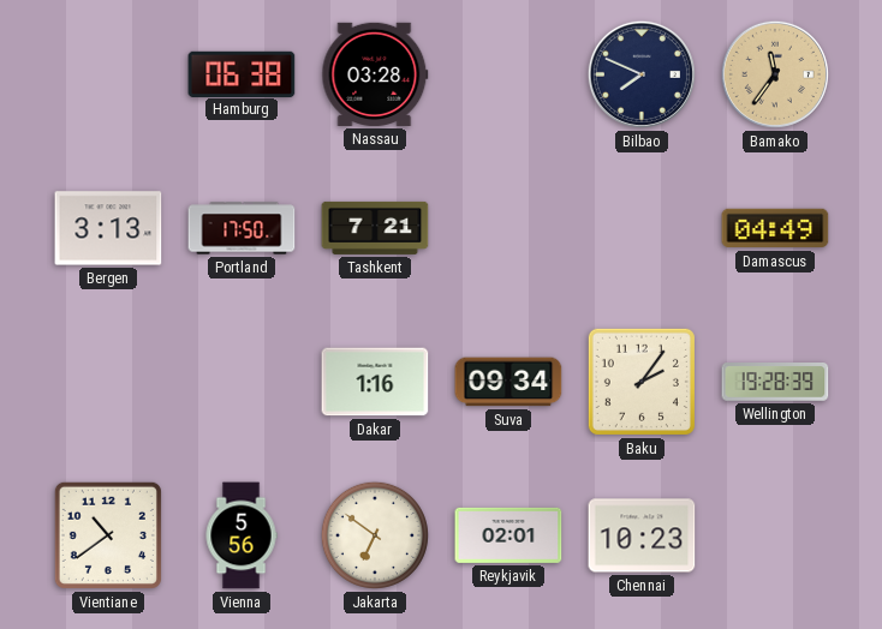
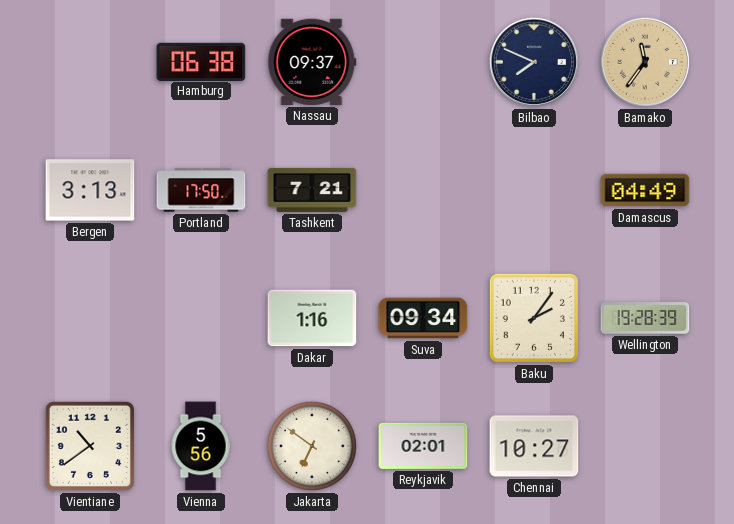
Nassau: 03:28 -> 09:37 (312, 62)
Chennai: 10:23 -> 10:27 (534, 446)
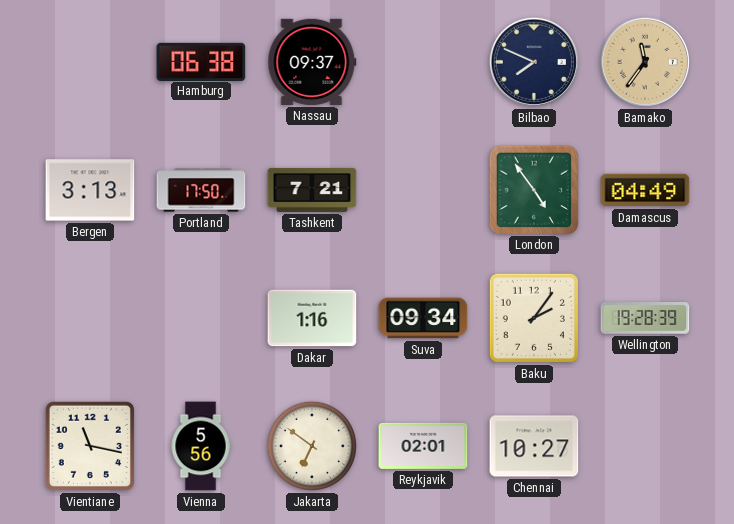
London: none -> 4:54 (533, 189)
Vientiane: 10:39 -> 11:17 (90, 446)
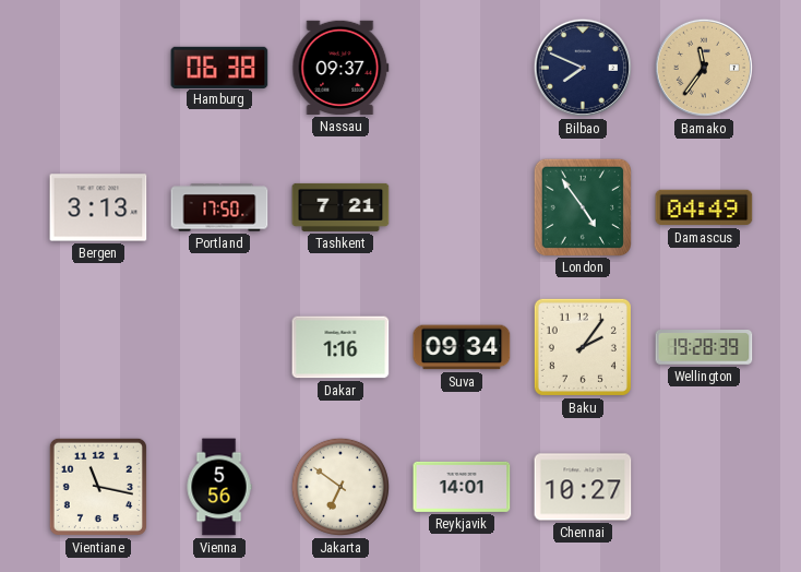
Reykjavik: 02:01 -> 14:01 (462, 487)
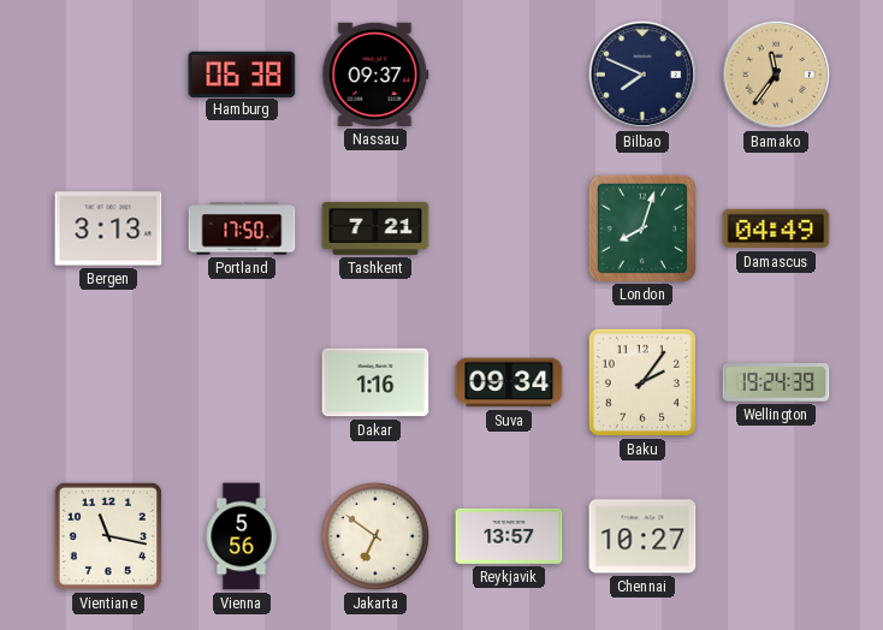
London: 4:54 -> 8:03 (641, 227)
Wellington: 19:28 -> 19:24 (776, 382)
Reykjavik: 14:01 -> 13:57 (509, 536)
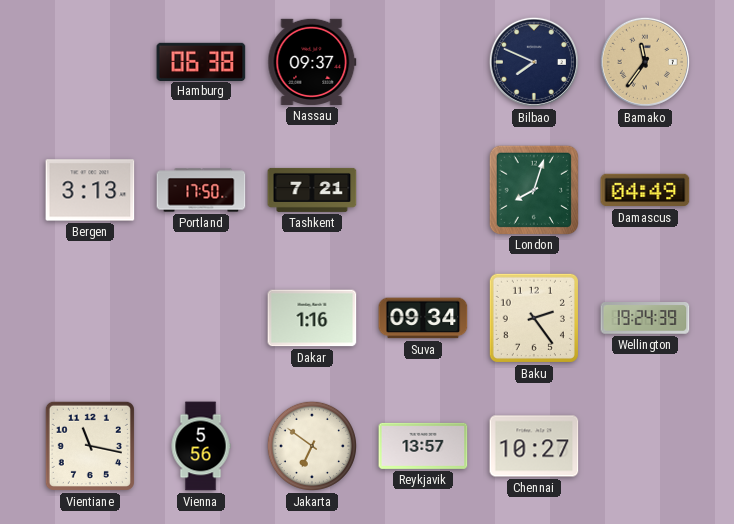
Baku: 2:06 -> 2:24 (534, 318)
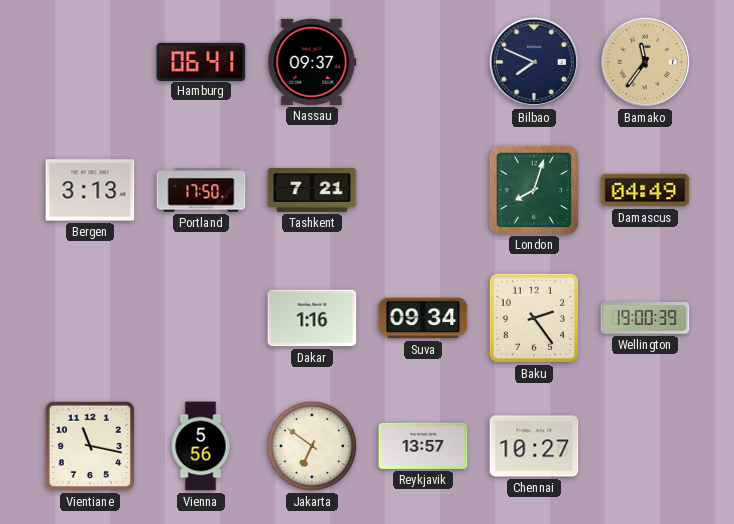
Hamburg: 06:38 -> 06:41 (201, 61)
Wellington: 19:24 -> 19:00 (645, 318)
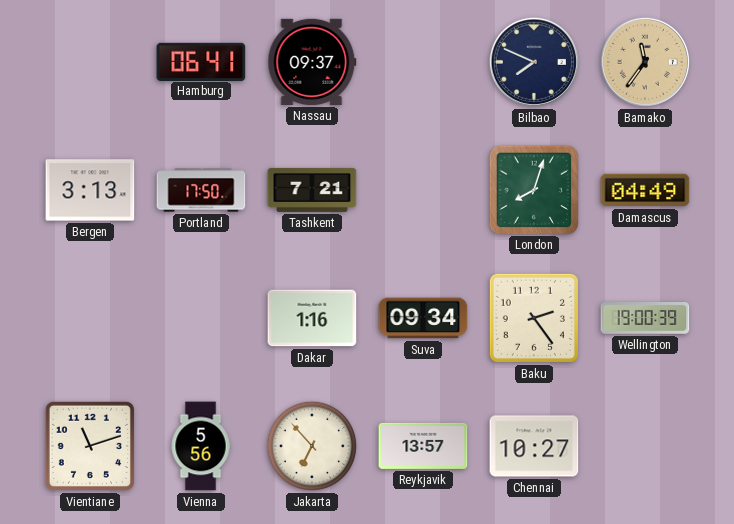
Vientiane: 11:17 -> 11:12 (90, 446)
Jakarta: 6:51 -> 6:53 (312, 446)
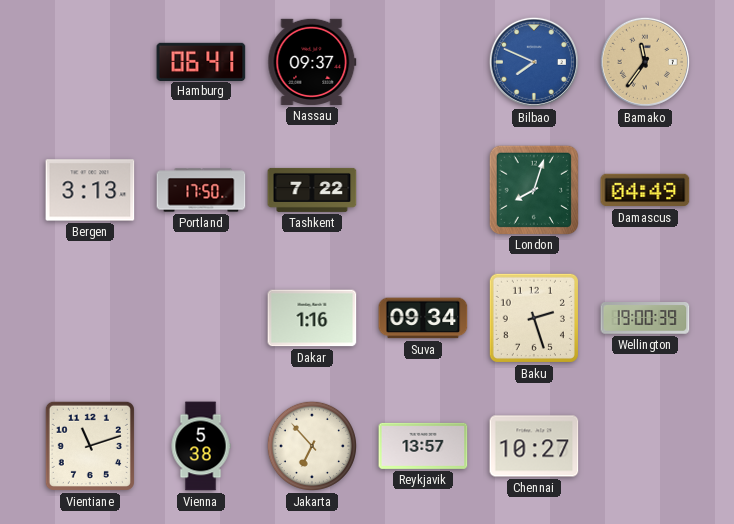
Bilbao dial: navy -> blue (534, 62)
Tashkent: 7:21 -> 7:22 (312, 190)
Baku: 2:24 -> 2:27 (534, 318)
Vienna: 5:56 -> 5:38 (201, 446)
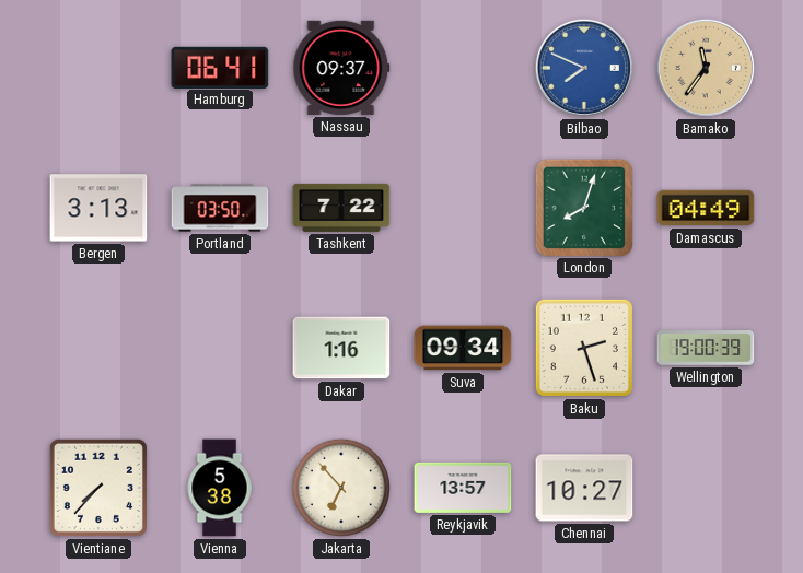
Portland: 17:50 -> 03:50 (220, 208)
Vientiane: 11:12 -> 7:37 (98, 488)
